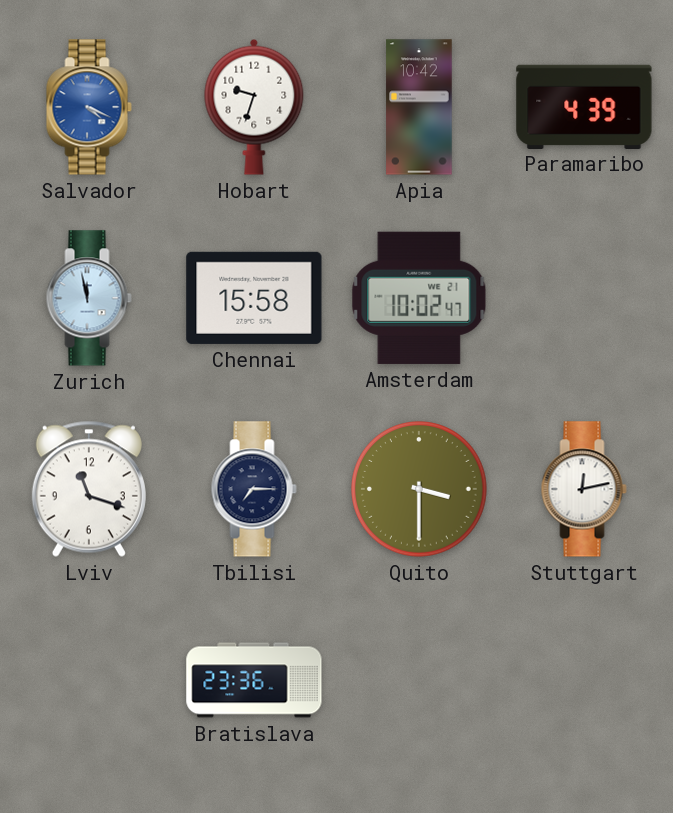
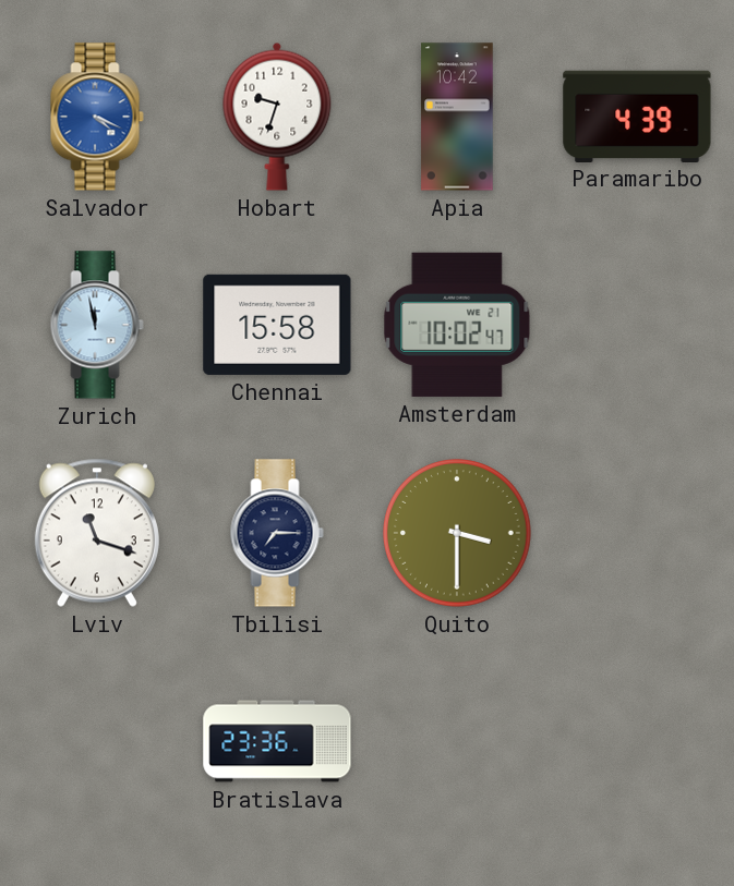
Stuttgart: 12:13 -> none (584, 489)
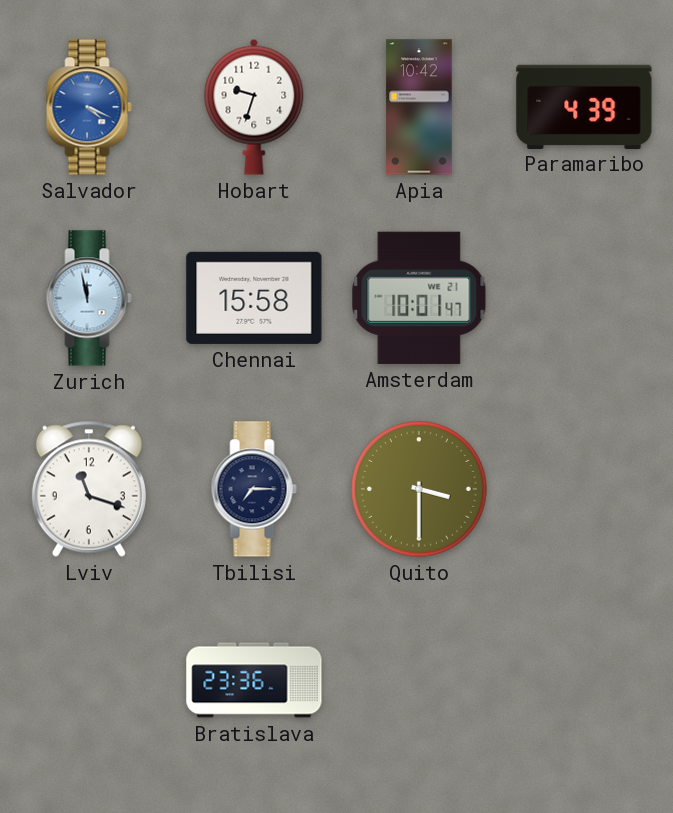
Amsterdam: 10:02 -> 10:01 (419, 298)
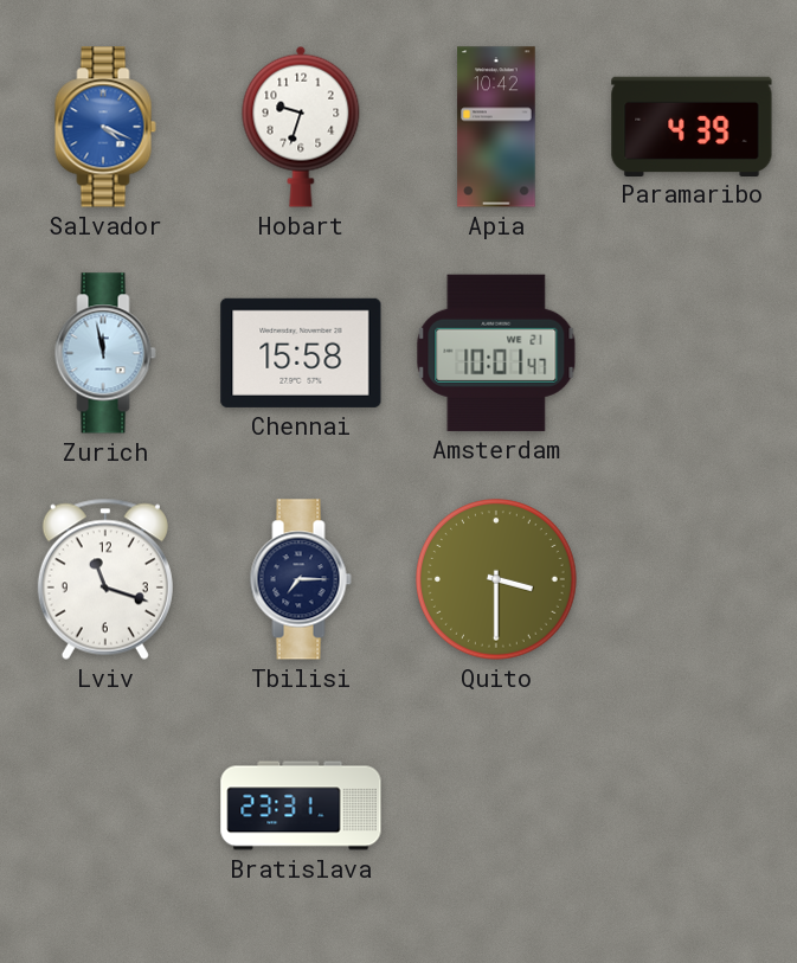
Bratislava: 23:36 -> 23:31 (301, 805)
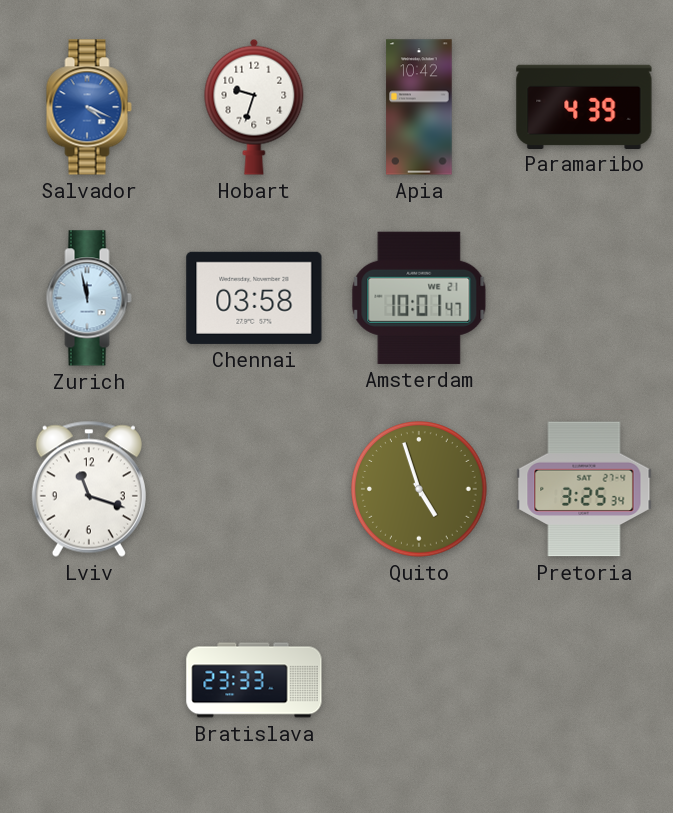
Chennai: 15:58 -> 03:58 (254, 298)
Tbilisi: 7:15 -> none (301, 579)
Quito: 3:30 -> 4:57 (420, 490)
Pretoria: none -> 3:25 (584, 489)
Bratislava: 23:31 -> 23:33 (254, 680)
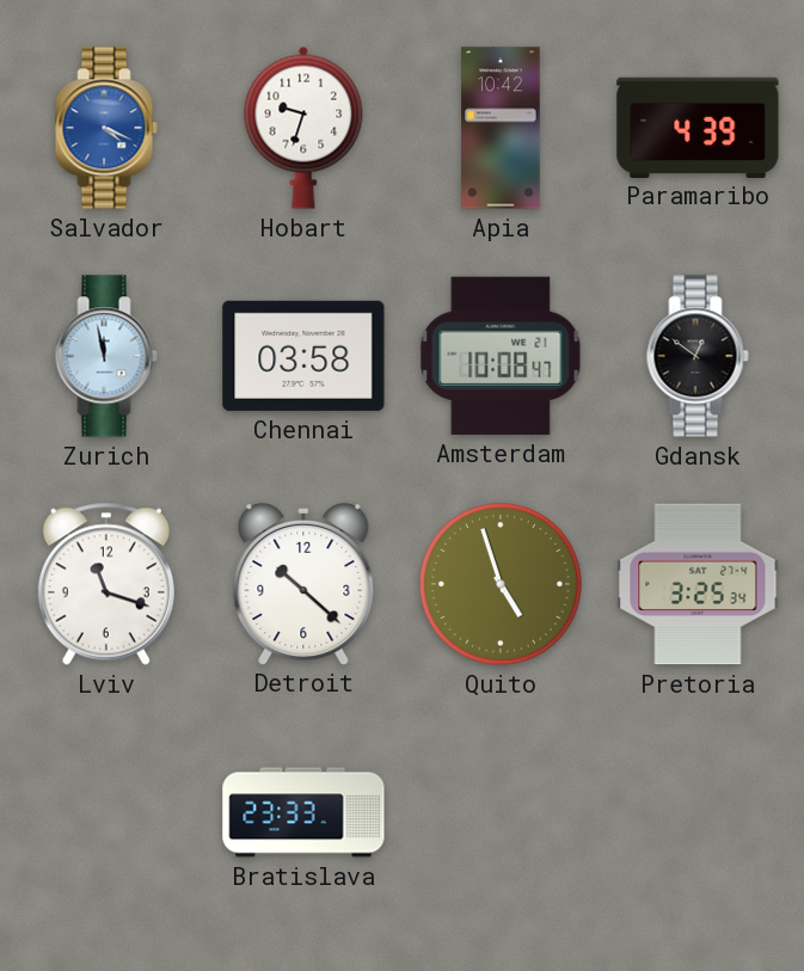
Amsterdam: 10:01 -> 10:08 (501, 356)
Gdansk: none -> 12:51 (698, 356)
Detroit: none -> 10:22 (303, 583)
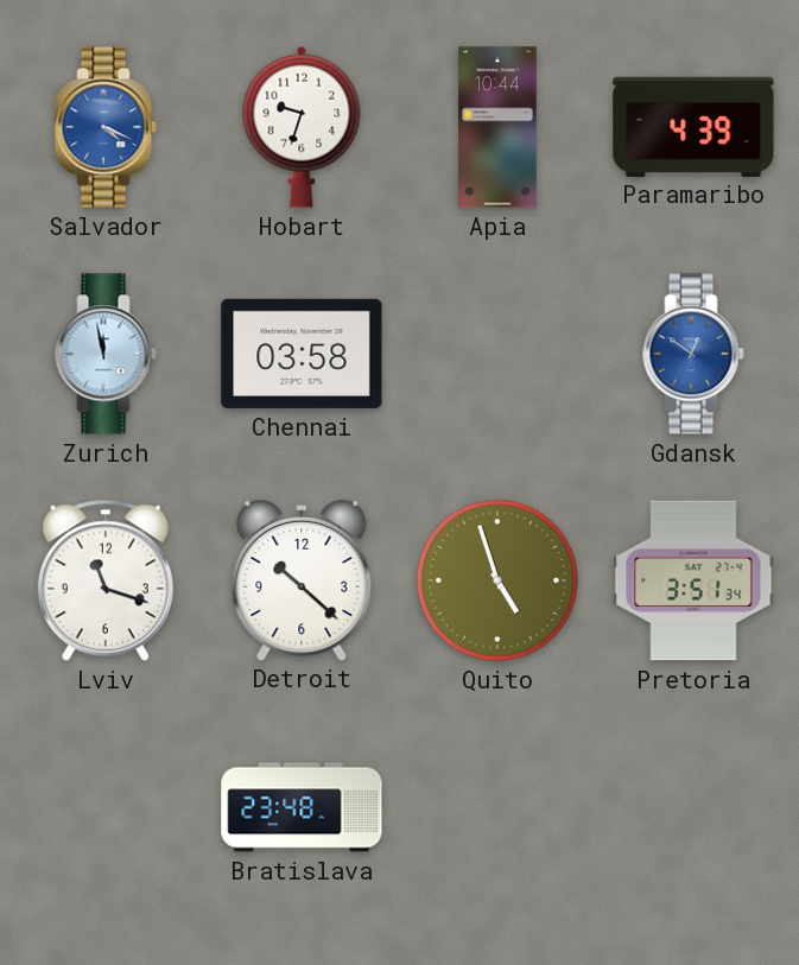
Apia: 10:42 -> 10:44 (497, 127)
Amsterdam: 10:08 -> none (501, 356)
Gdansk dial: black -> blue (693, 354)
Pretoria: 3:25 -> 3:51 (693, 580)
Bratislava: 23:33 -> 23:48 (302, 807)
